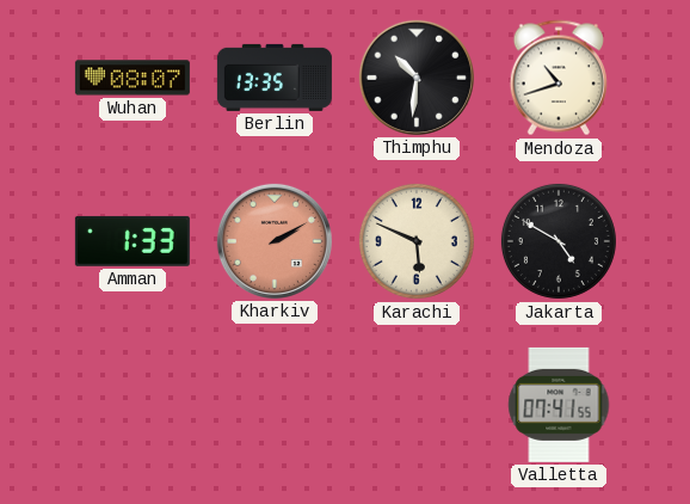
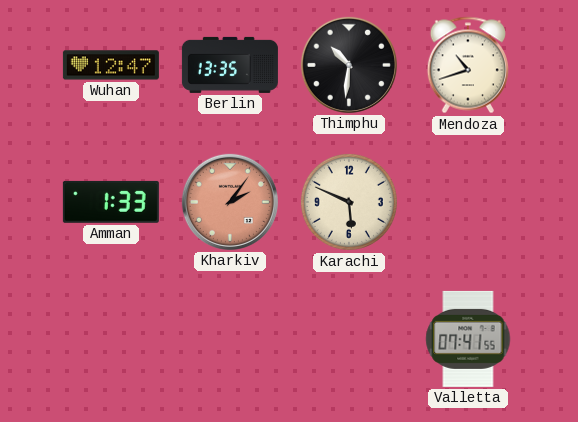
Wuhan: 08:07 -> 12:47 (111, 65)
Kharkiv: 2:10 -> 2:06 (230, 202)
Jakarta: 4:50 -> none (559, 241)
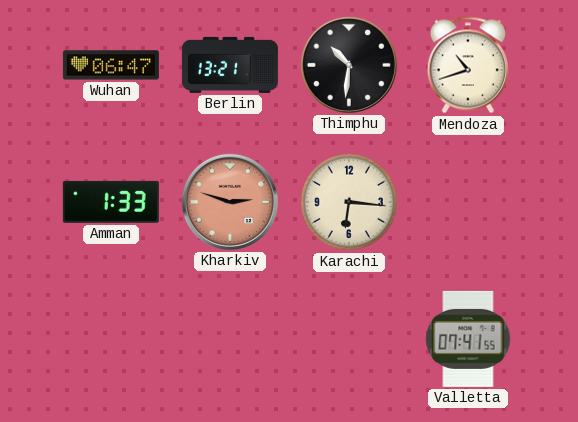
Wuhan: 12:47 -> 06:47 (111, 65)
Berlin: 13:35 -> 13:21 (230, 65)
Kharkiv: 2:06 -> 2:48 (230, 202)
Karachi: 5:49 -> 6:16 (349, 202)
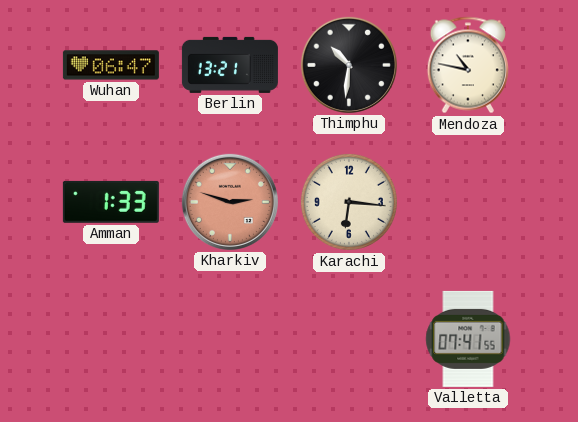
Mendoza: 10:42 -> 10:47 (468, 65)
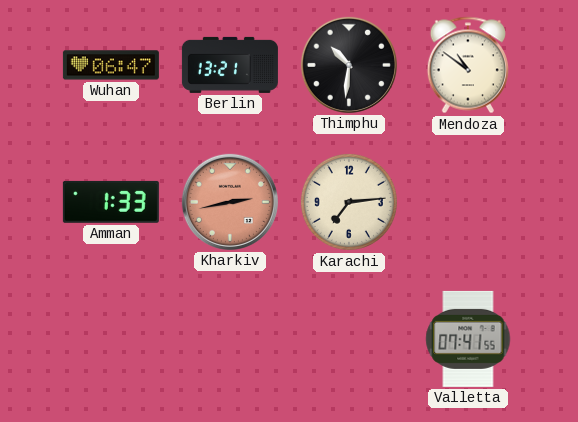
Mendoza: 10:47 -> 10:51 (468, 65)
Kharkiv: 2:48 -> 2:43 (230, 202)
Karachi: 6:16 -> 7:14 (349, 202)
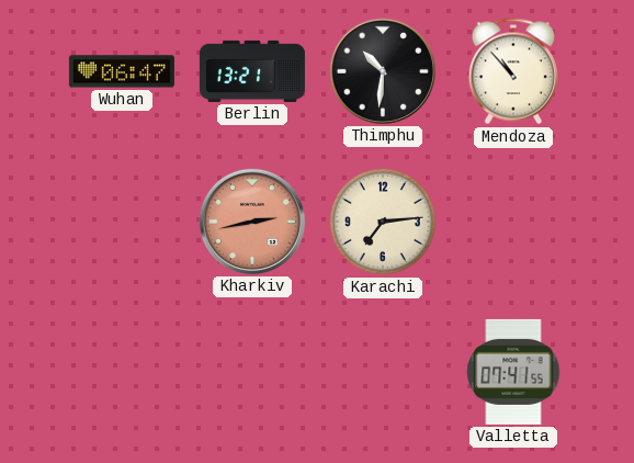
Mendoza: 10:51 -> 10:53 (513, 71)
Amman: 1:33 -> none (111, 202)
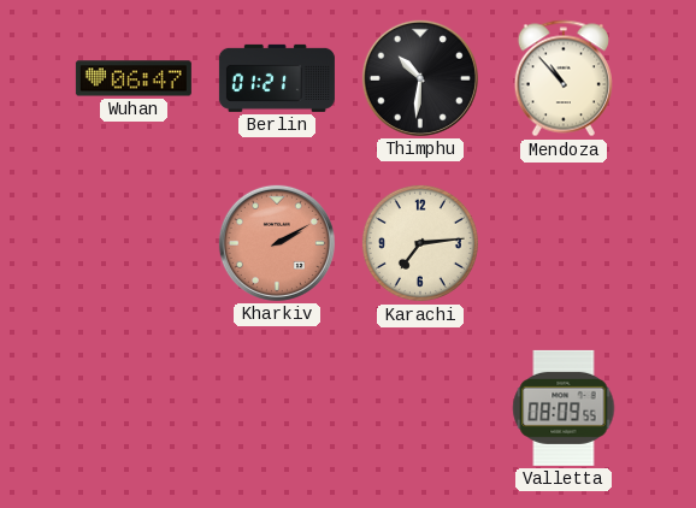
Berlin: 13:21 -> 01:21 (277, 78)
Kharkiv: 2:43 -> 2:10 (277, 243)
Valletta: 07:41 -> 08:09 (564, 408)
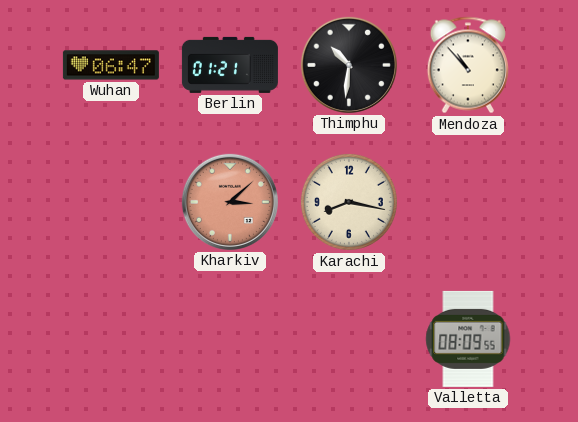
Kharkiv: 2:10 -> 3:08 (230, 202)
Karachi: 7:14 -> 8:17 (349, 202)
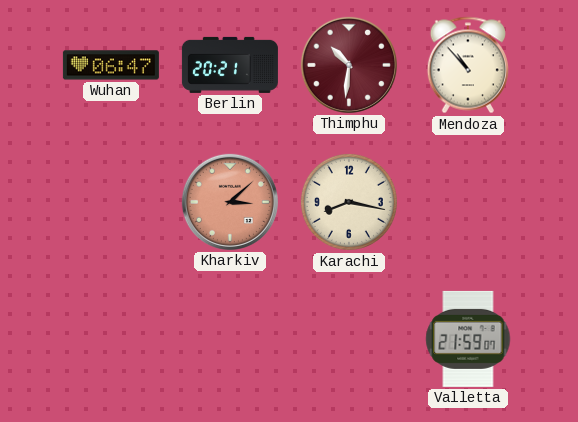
Berlin: 01:21 -> 20:21 (230, 65)
Thimphu dial: black -> burgundy (349, 65)
Valletta: 08:09 -> 21:59 (468, 339)
